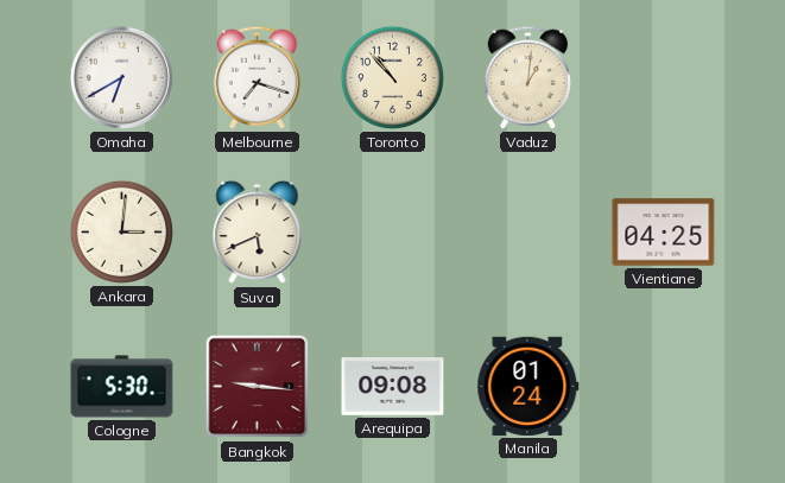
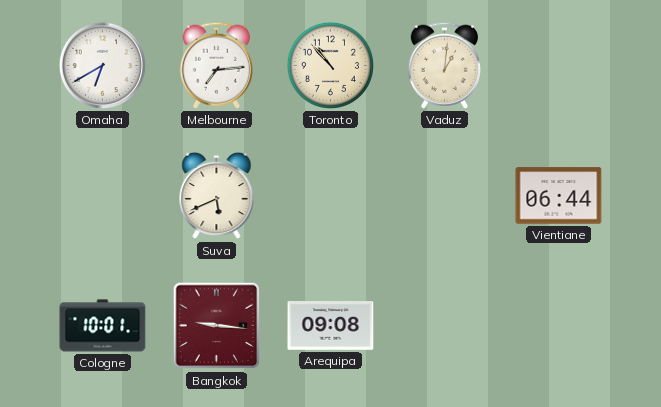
Melbourne: 7:18 -> 7:14 (216, 65)
Ankara: 3:01 -> none (121, 231)
Vientiane: 04:25 -> 06:44 (559, 196)
Cologne: 5:30 -> 10:01 (103, 326)
Manila: 01:24 -> none (528, 386)
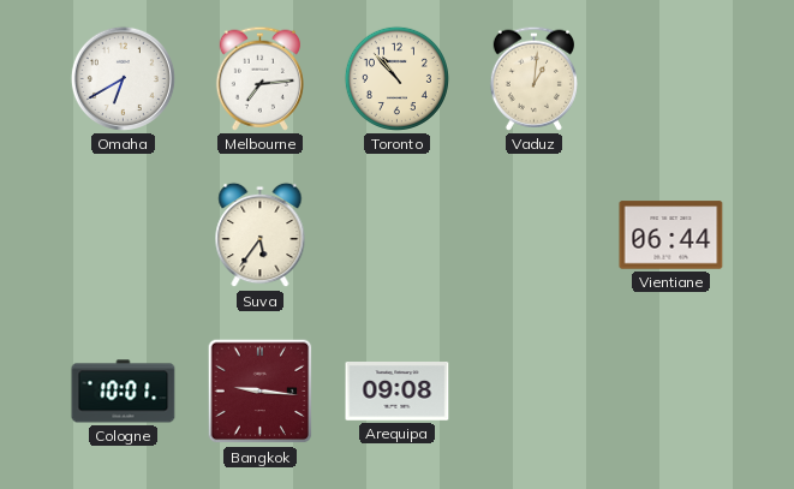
Suva: 5:41 -> 5:36 (261, 235)
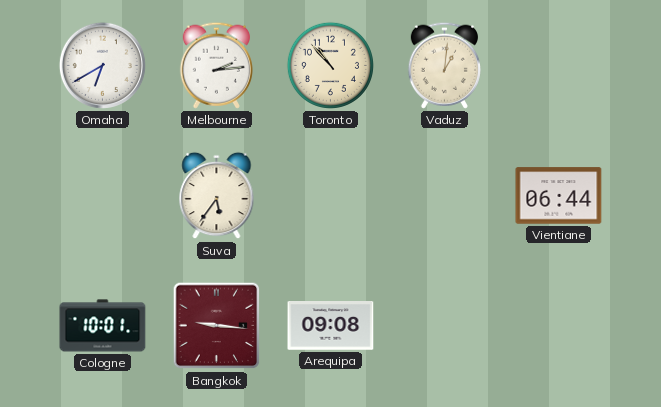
Melbourne: 7:14 -> 2:14 (216, 65)
